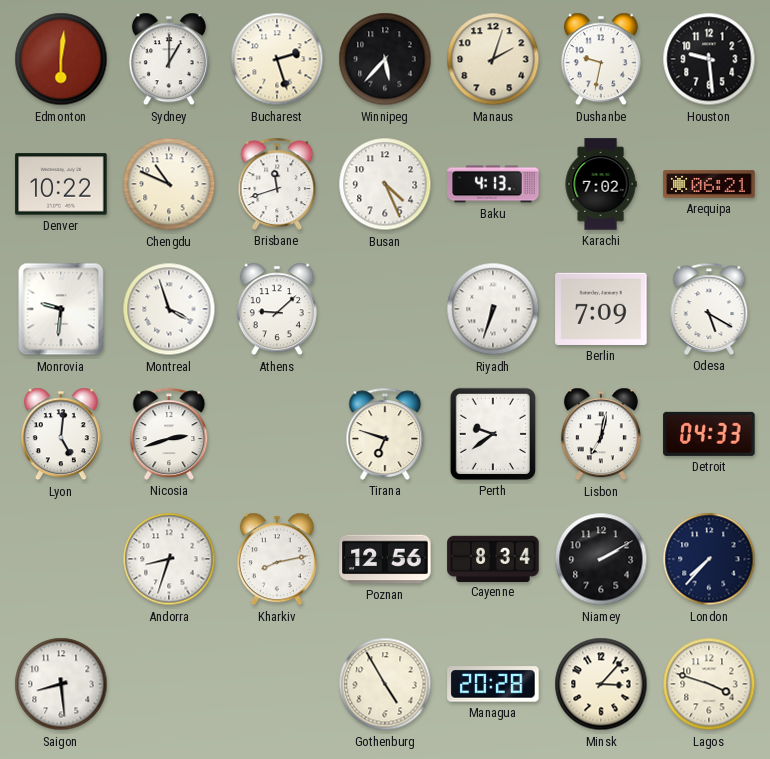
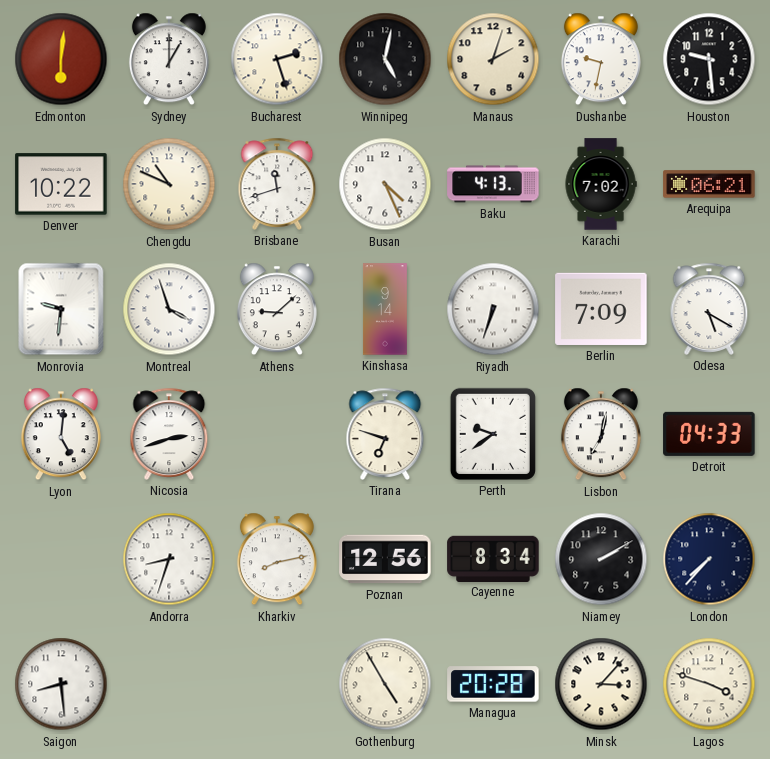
Winnipeg: 5:37 -> 5:02 (385, 59)
Kinshasa: none -> 9:14 (385, 309)
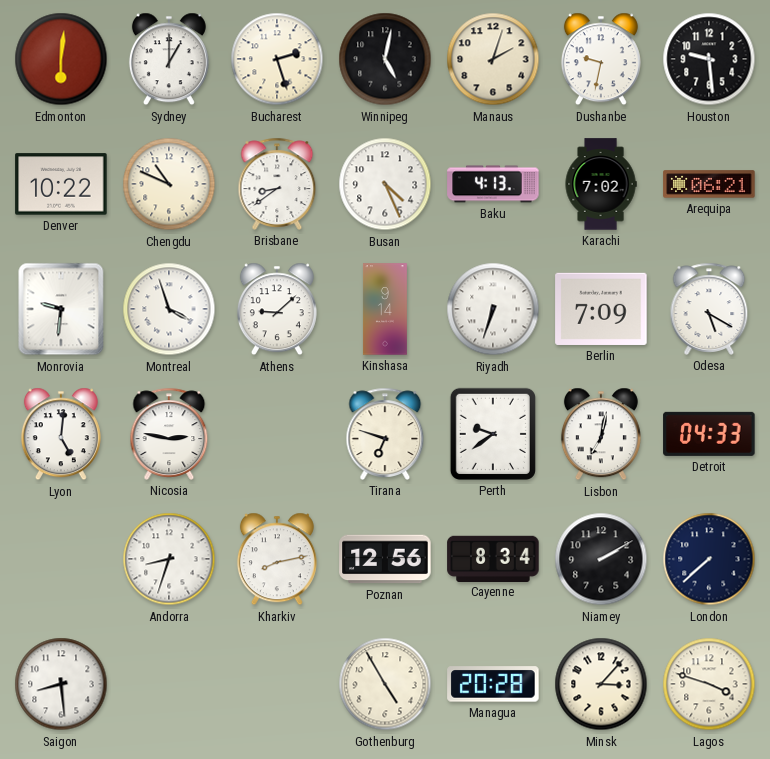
Brisbane: 11:42 -> 8:39 (277, 184)
Nicosia: 2:42 -> 2:47 (169, 434)
London: 7:37 -> 7:38 (709, 559)
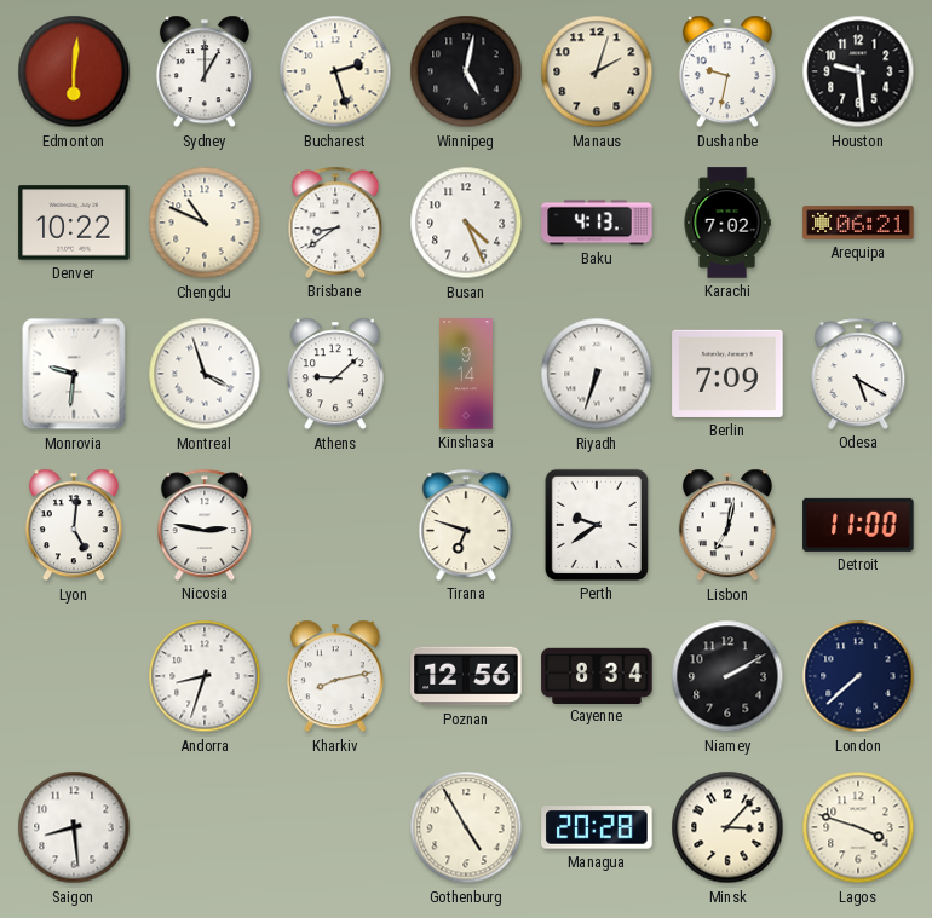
Detroit: 04:33 -> 11:00 (858, 525)
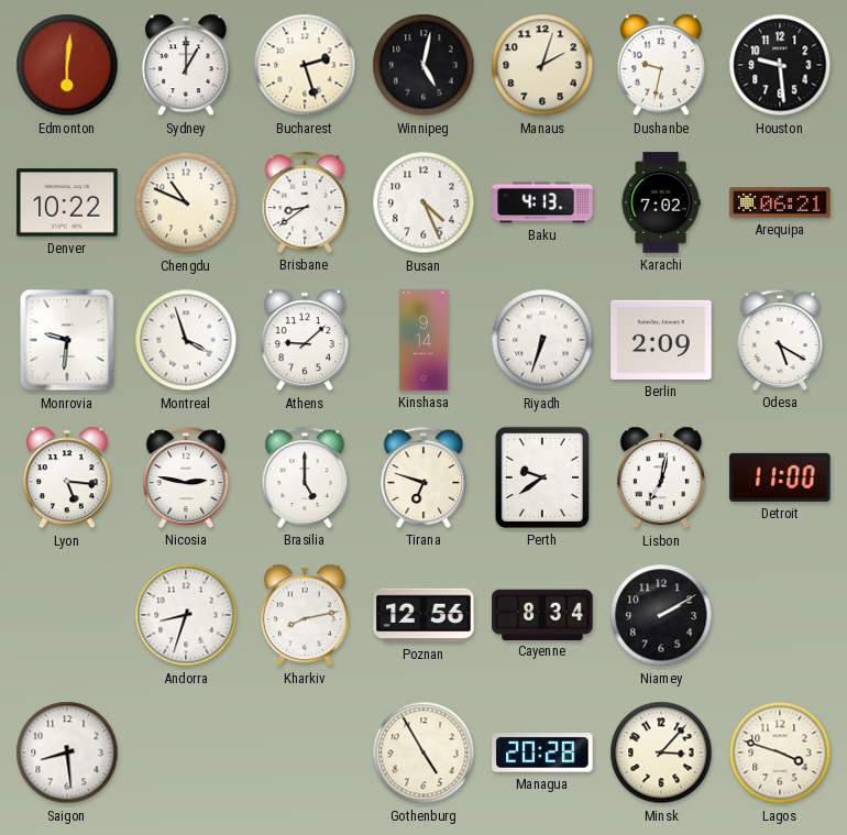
Berlin: 7:09 -> 2:09 (661, 340)
Lyon: 5:01 -> 5:16 (67, 477)
Brasilia: none -> 5:00 (305, 477)
London: 7:38 -> none (858, 676)
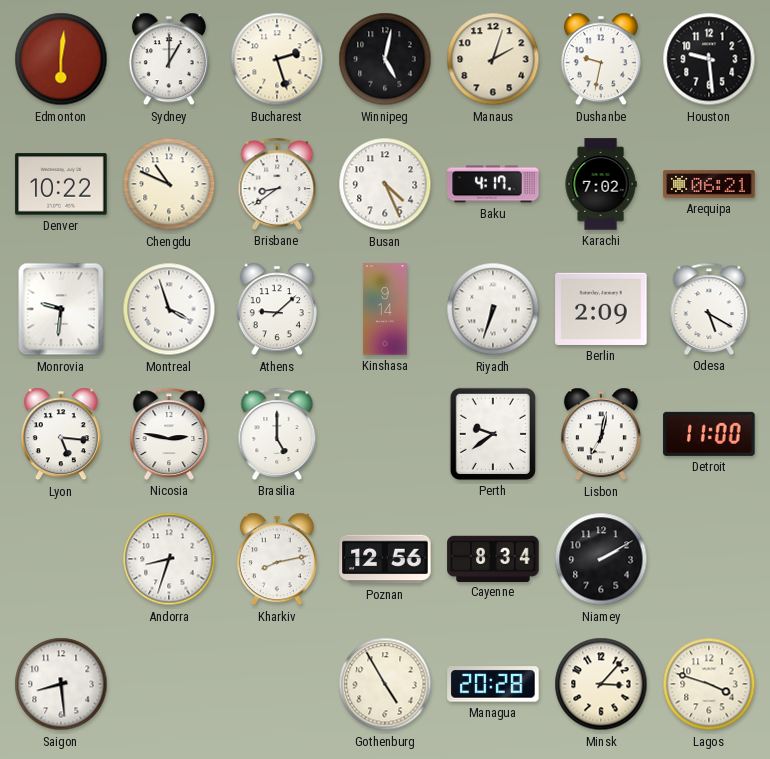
Baku: 4:13 -> 4:17 (493, 184)
Tirana: 6:48 -> none (424, 477)
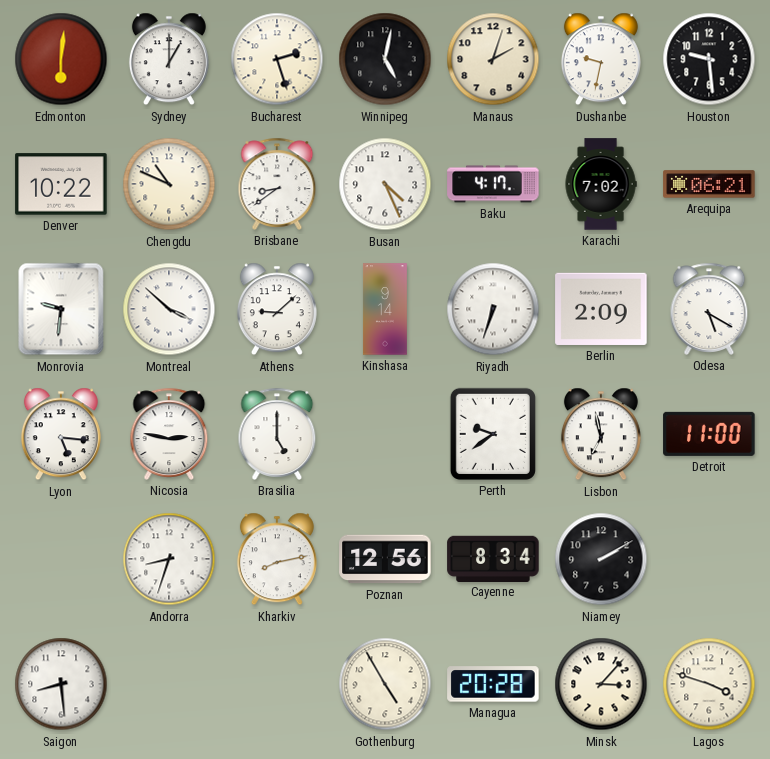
Montreal: 3:57 -> 3:52 (169, 309)
Lisbon: 7:02 -> 6:58 (601, 434)
